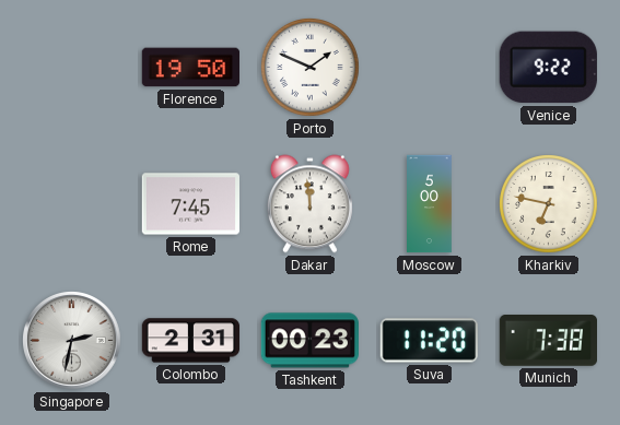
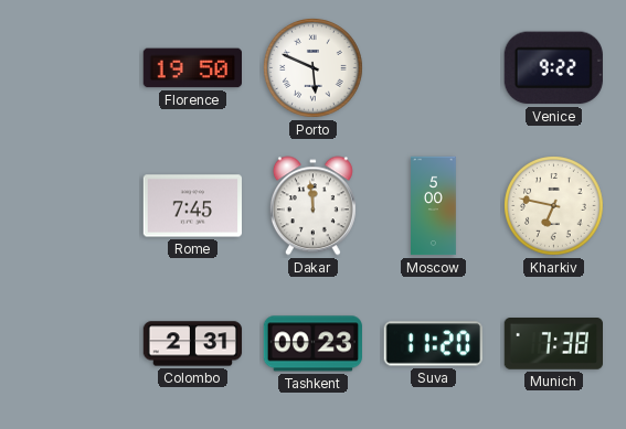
Porto: 1:49 -> 5:49 (314, 68)
Singapore: 2:32 -> none (72, 341)
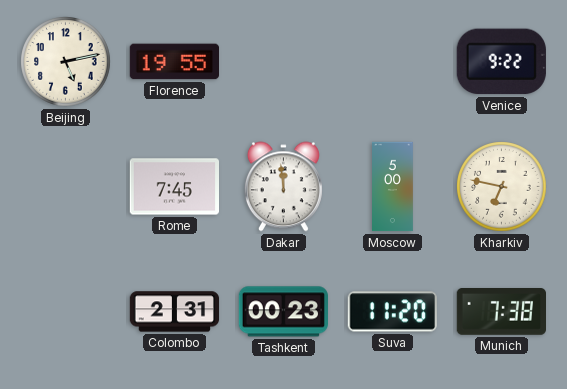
Beijing: none -> 5:13 (66, 62)
Florence: 19:50 -> 19:55 (174, 62)
Porto: 5:49 -> none (314, 68)
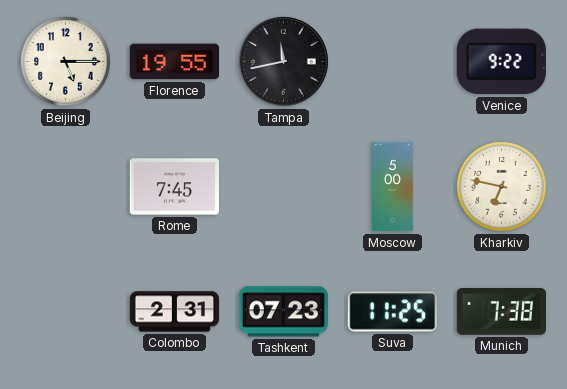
Beijing: 5:13 -> 5:15 (66, 62)
Tampa: none -> 11:43 (284, 62)
Dakar: 11:59 -> none (283, 187)
Tashkent: 00:23 -> 07:23 (283, 312)
Suva: 11:20 -> 11:25 (392, 312)
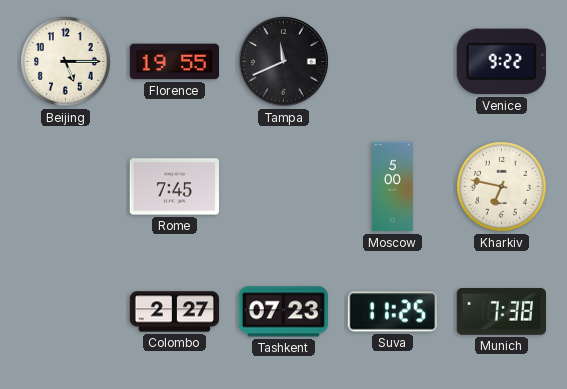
Tampa: 11:43 -> 11:41 (284, 62)
Colombo: 2:31 -> 2:27 (175, 312)
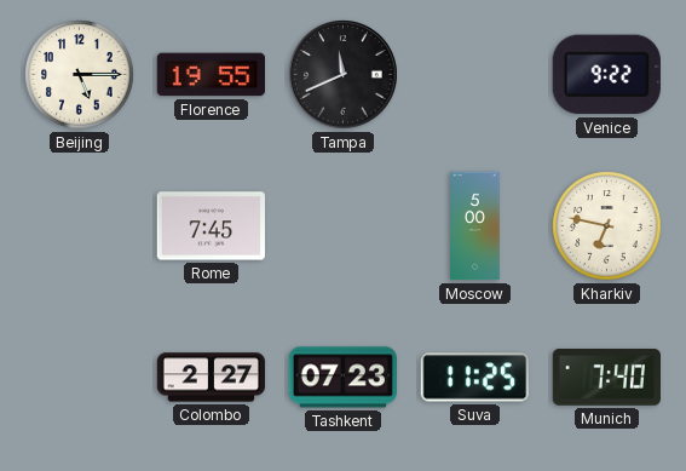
Munich: 7:38 -> 7:40 (606, 378)
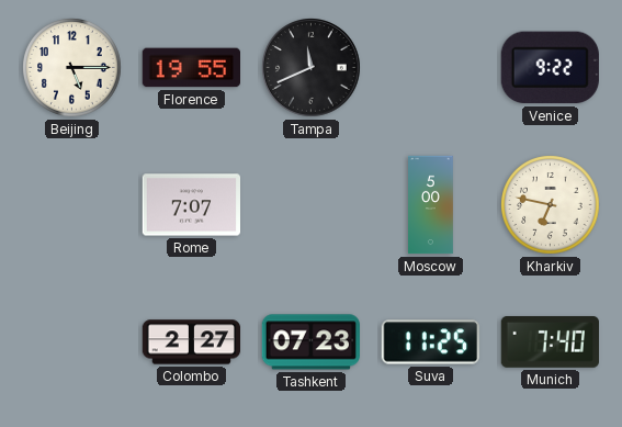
Rome: 7:45 -> 7:07 (191, 205)
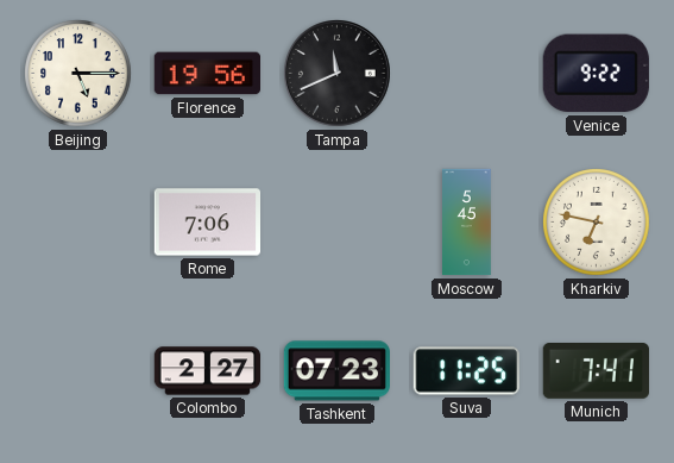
Florence: 19:55 -> 19:56 (207, 74)
Rome: 7:07 -> 7:06 (207, 223)
Moscow: 5:00 -> 5:45 (467, 223)
Munich: 7:40 -> 7:41 (596, 371)
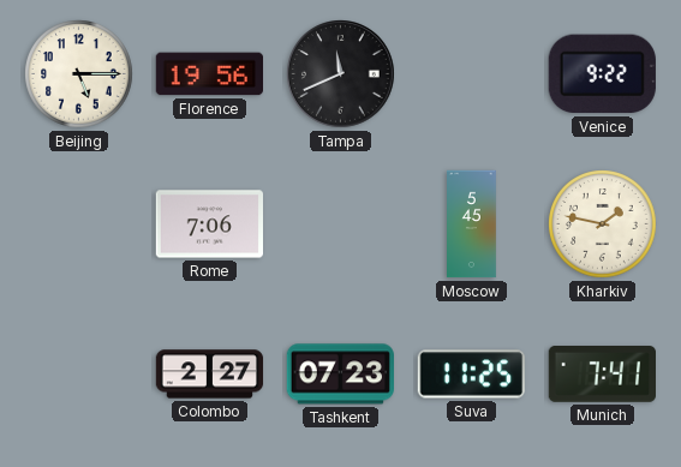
Kharkiv: 6:47 -> 1:47 (603, 224)
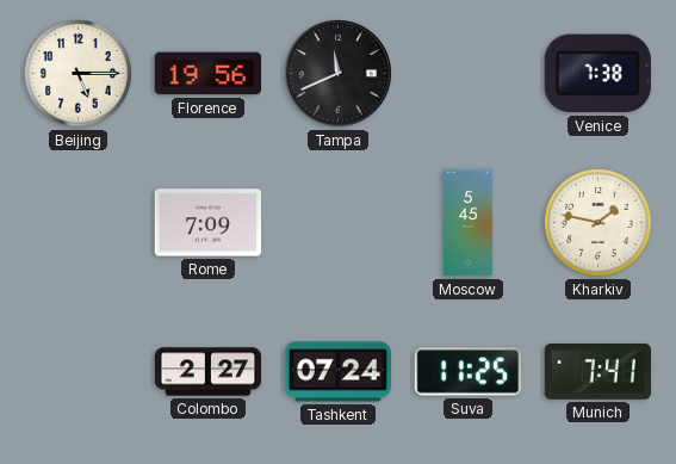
Venice: 9:22 -> 7:38 (597, 74)
Rome: 7:06 -> 7:09 (207, 223)
Tashkent: 07:23 -> 07:24 (337, 372)
